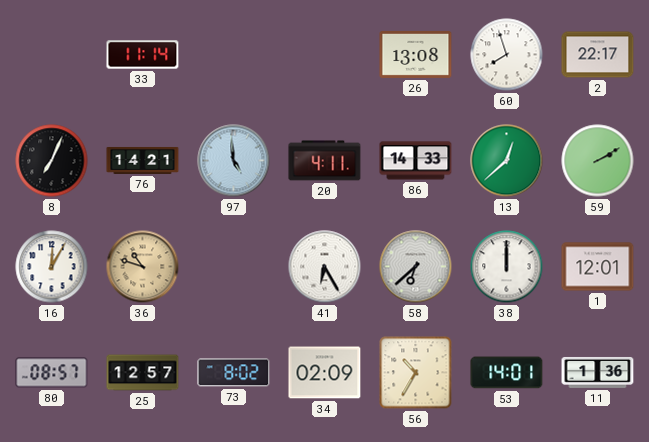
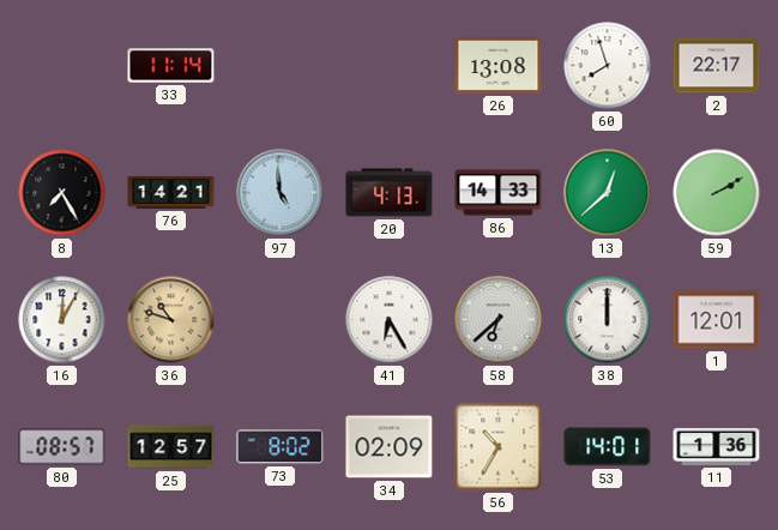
8: 7:04 -> 7:25 (62, 193)
20: 4:11 -> 4:13 (390, 193)
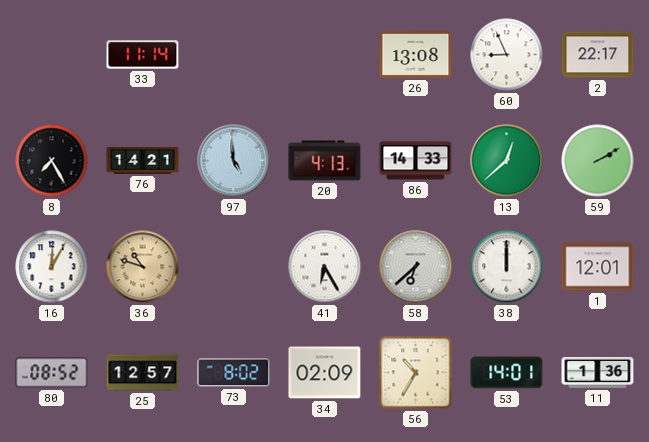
60: 7:57 -> 8:56 (507, 55)
80: 08:57 -> 08:52 (52, 373)
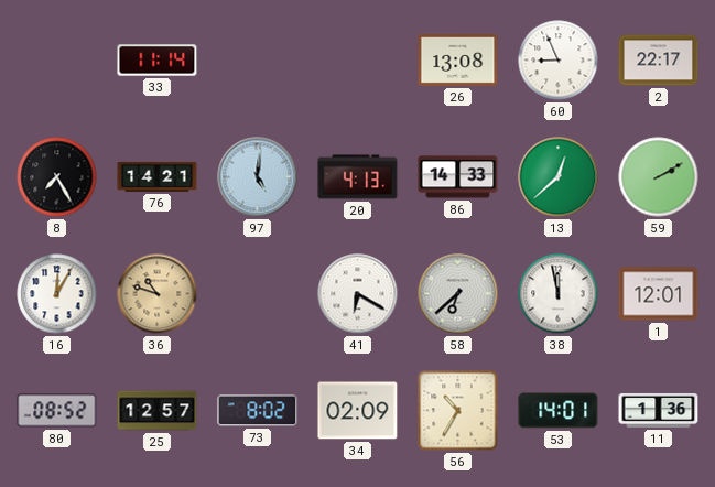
97: 4:59 -> 5:01 (258, 177)
41: 6:25 -> 6:20 (358, 294)
38: 12:00 -> 11:58 (559, 294)
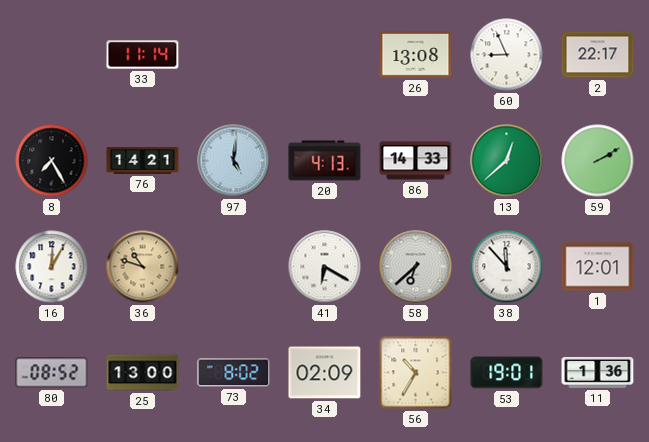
38: 11:58 -> 11:53 (507, 267)
25: 12:57 -> 13:00 (143, 373)
53: 14:01 -> 19:01 (507, 373)
